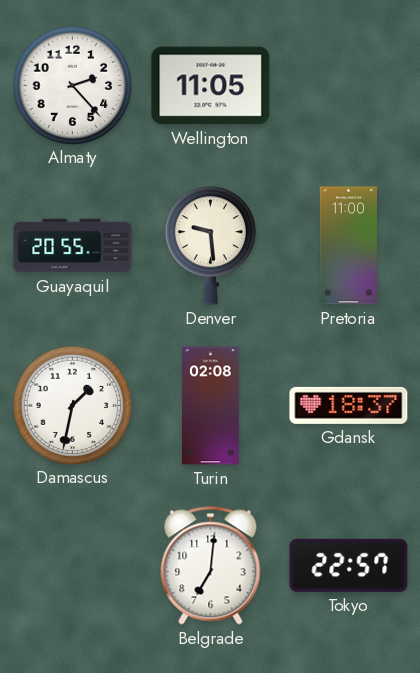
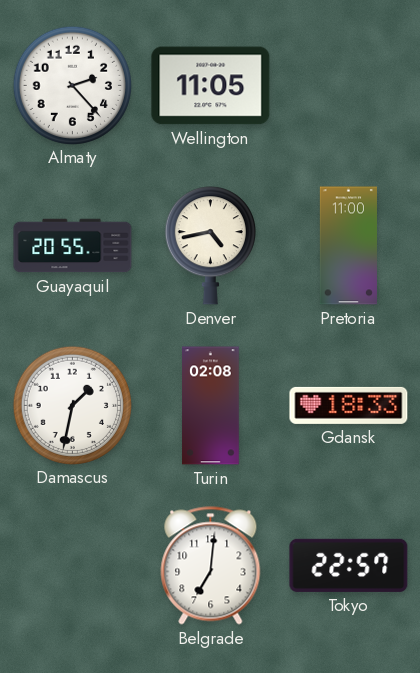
Denver: 9:29 -> 4:43 (210, 246)
Gdansk: 18:37 -> 18:33 (349, 405)
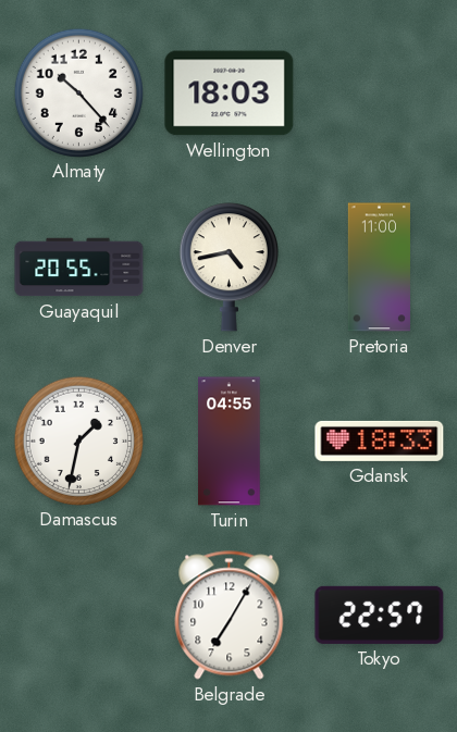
Almaty: 2:23 -> 10:23 (78, 92)
Wellington: 11:05 -> 18:03 (230, 94)
Turin: 02:08 -> 04:55 (230, 442)
Belgrade: 7:01 -> 7:05 (230, 616)
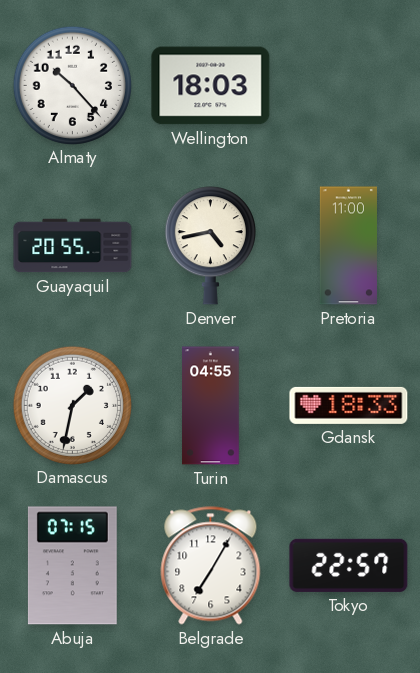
Abuja: none -> 07:15 (72, 566)
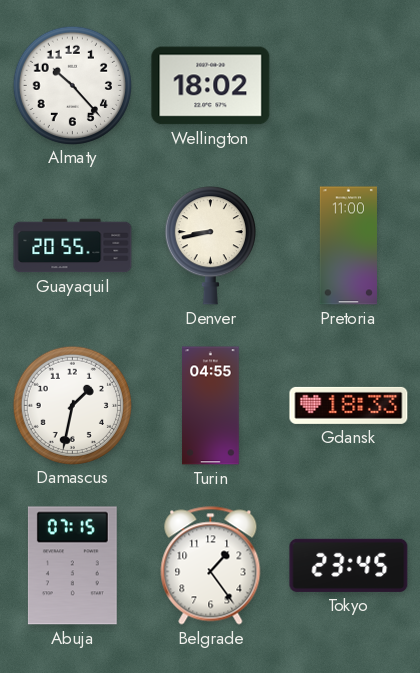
Wellington: 18:03 -> 18:02 (211, 86)
Denver: 4:43 -> 8:43 (210, 246)
Belgrade: 7:05 -> 1:24 (211, 566)
Tokyo: 22:57 -> 23:45 (349, 565)
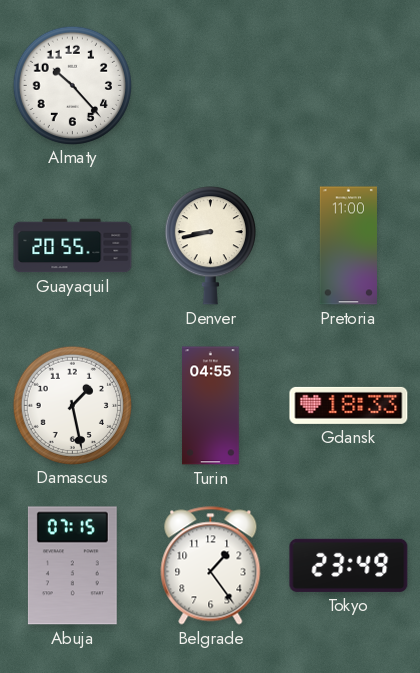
Wellington: 18:02 -> none (211, 86)
Damascus: 1:32 -> 1:28 (72, 405)
Tokyo: 23:45 -> 23:49 (349, 565)
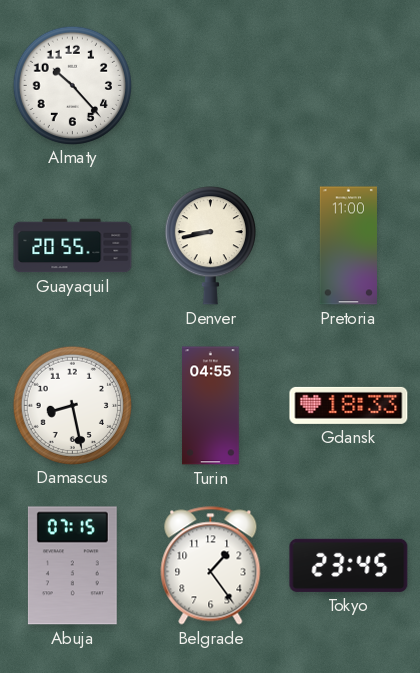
Damascus: 1:28 -> 8:28 (72, 405)
Tokyo: 23:49 -> 23:45 (349, 565)
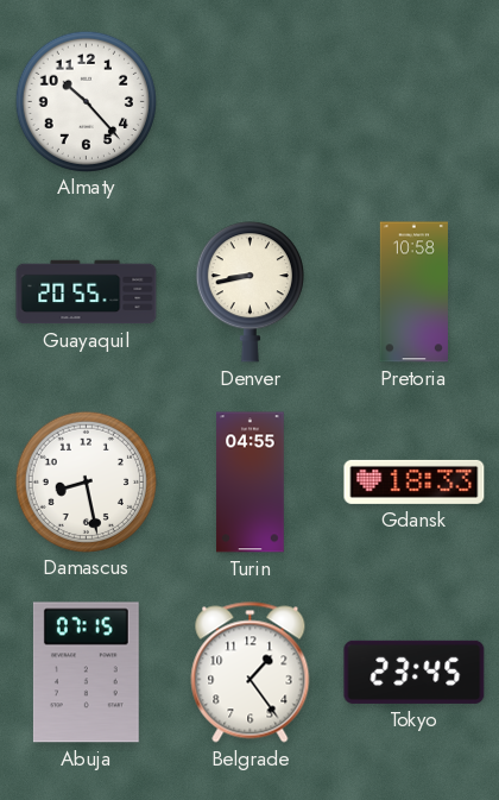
Pretoria: 11:00 -> 10:58 (413, 292)
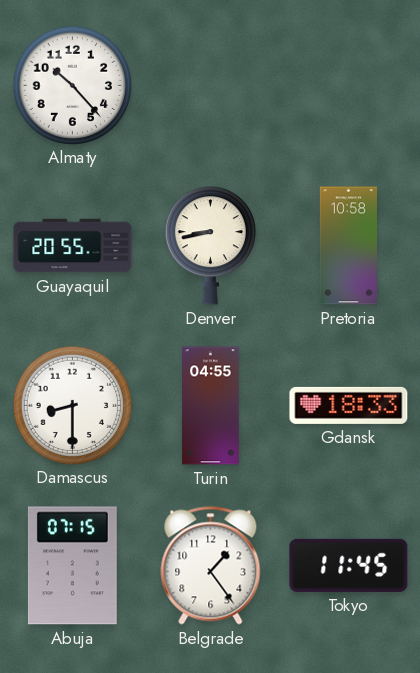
Damascus: 8:28 -> 8:30 (72, 405)
Tokyo: 23:45 -> 11:45 (349, 565)
